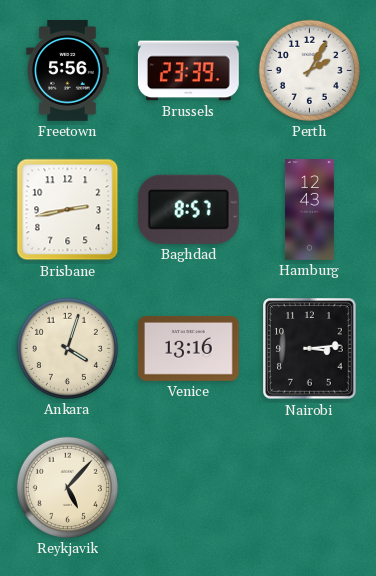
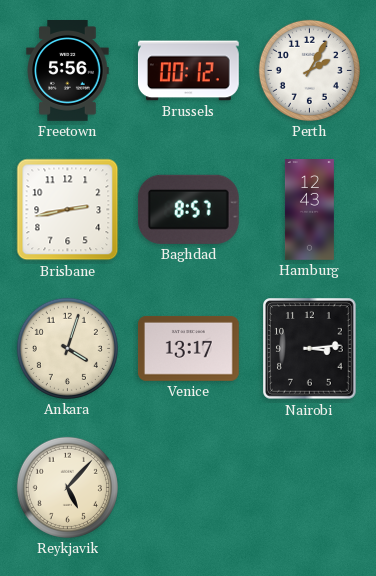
Brussels: 23:39 -> 00:12 (188, 71)
Venice: 13:16 -> 13:17 (188, 348)
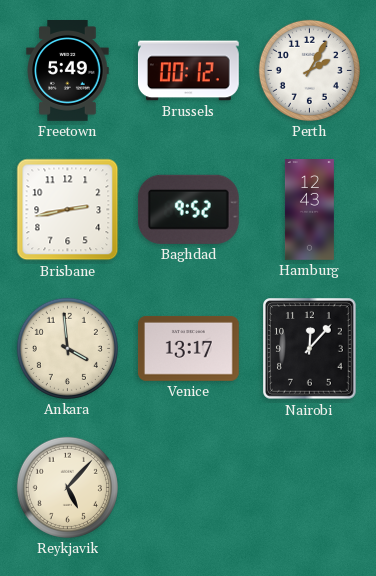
Freetown: 5:56 -> 5:49 (68, 71)
Baghdad: 8:57 -> 9:52 (188, 209)
Ankara: 4:03 -> 3:59 (67, 348)
Nairobi: 3:14 -> 12:07 (310, 349)
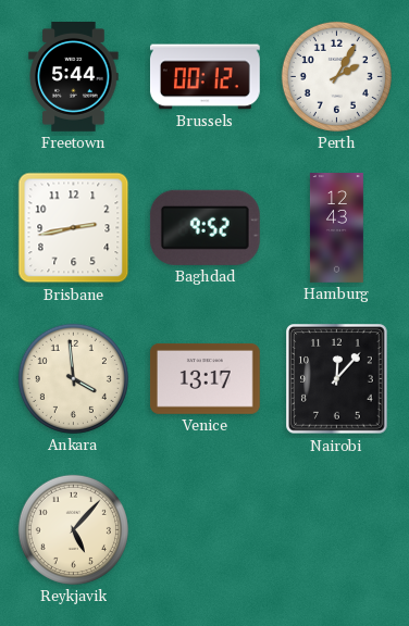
Freetown: 5:49 -> 5:44 (74, 77)
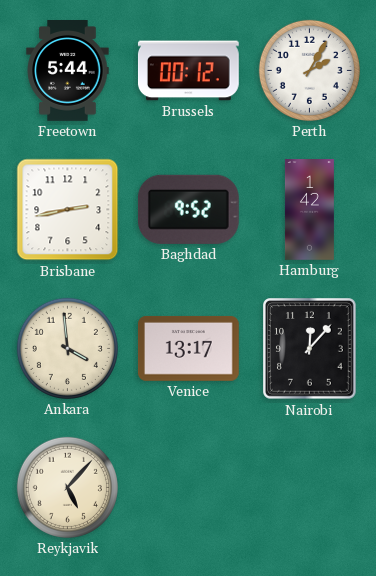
Hamburg: 12:43 -> 1:42 (309, 210)
